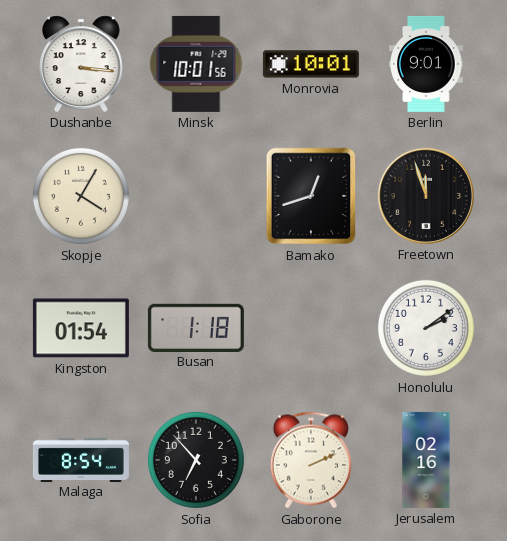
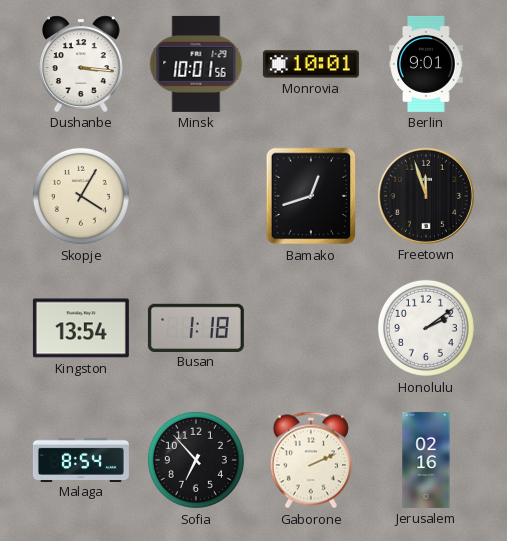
Kingston: 01:54 -> 13:54 (81, 328)
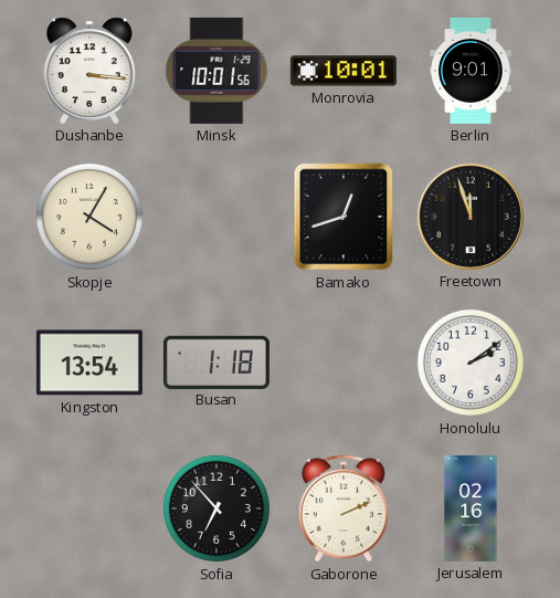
Malaga: 8:54 -> none (81, 459)
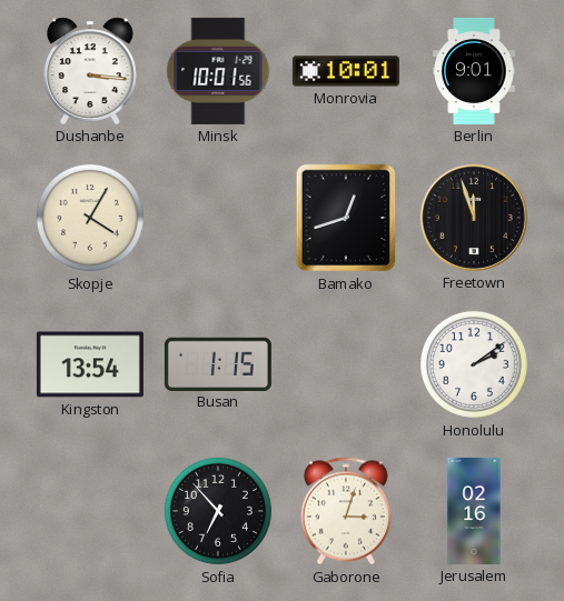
Busan: 1:18 -> 1:15 (218, 363)
Gaborone: 2:11 -> 3:03 (346, 511)
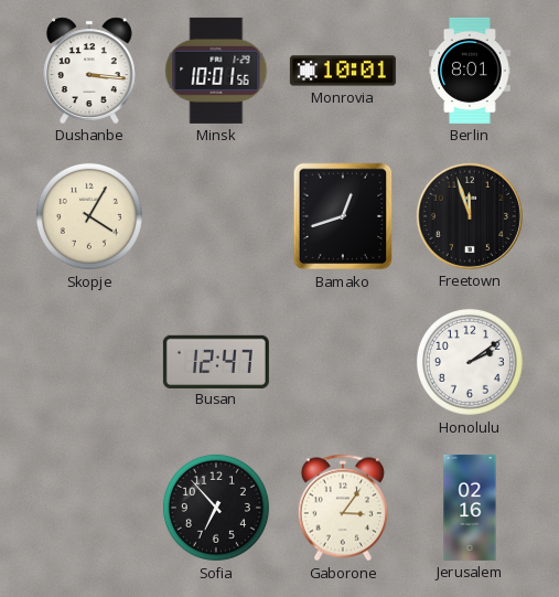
Berlin: 9:01 -> 8:01 (470, 71)
Kingston: 13:54 -> none (90, 364)
Busan: 1:15 -> 12:47 (216, 361)
Gaborone: 3:03 -> 3:06 (343, 508)
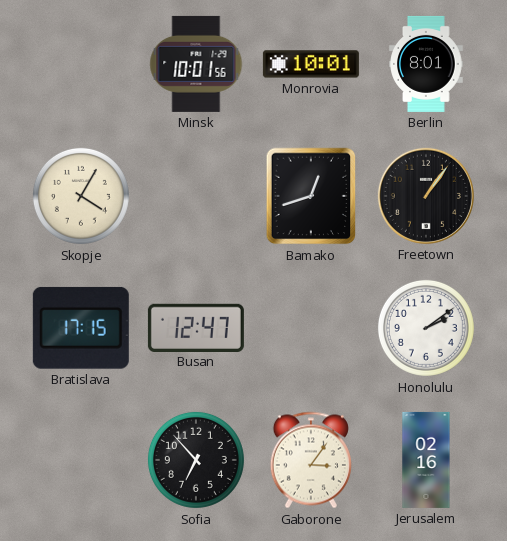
Dushanbe: 3:16 -> none (90, 71)
Freetown: 11:57 -> 1:06 (426, 196)
Bratislava: none -> 17:15 (81, 328)
